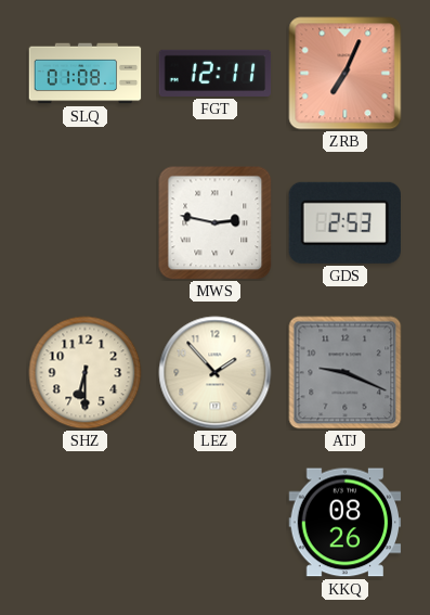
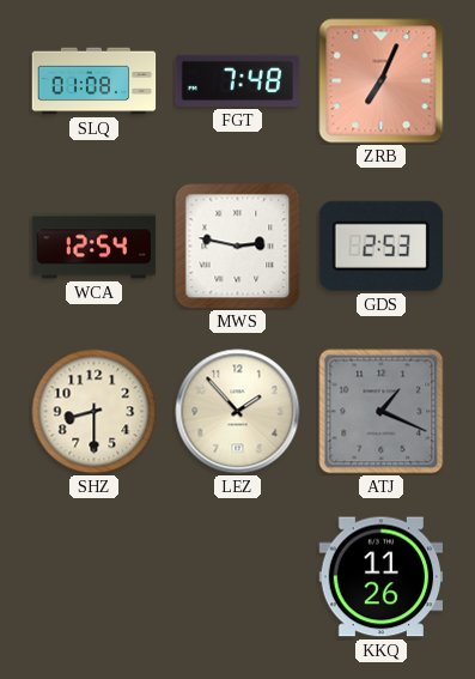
FGT: 12:11 -> 7:48 (238, 80)
WCA: none -> 12:54 (95, 247)
SHZ: 6:30 -> 8:30 (95, 412)
ATJ: 9:19 -> 1:19 (382, 412)
KKQ: 08:26 -> 11:26 (382, 577)
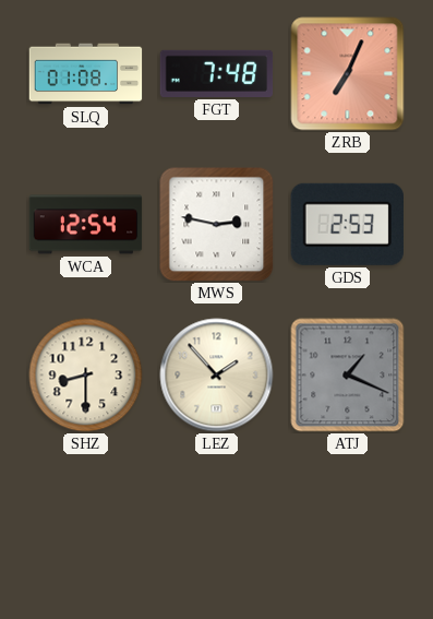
KKQ: 11:26 -> none (382, 577)
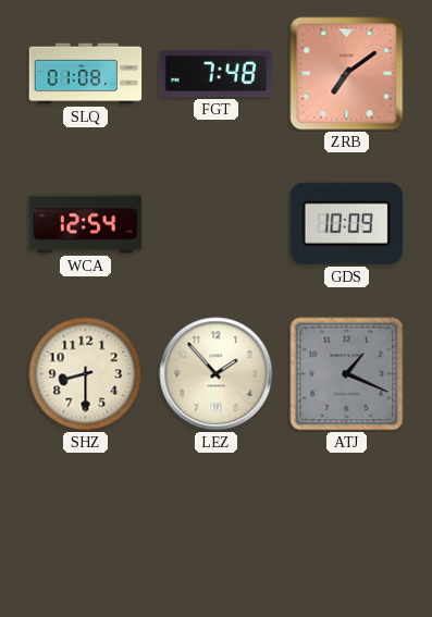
ZRB: 7:04 -> 7:09 (347, 74)
MWS: 2:47 -> none (217, 225)
GDS: 2:53 -> 10:09 (346, 223)
